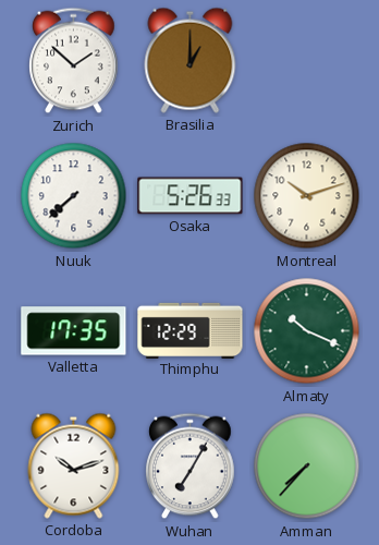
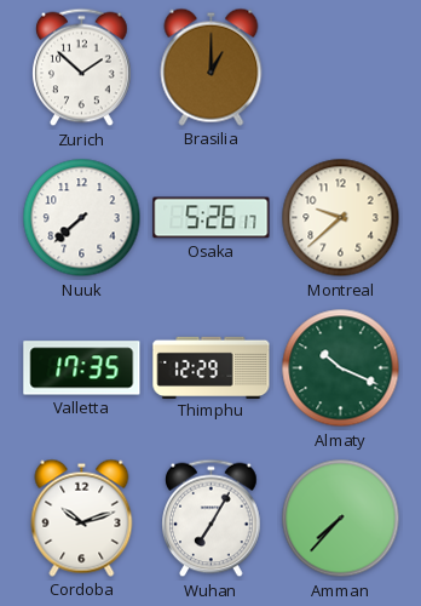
Osaka: 5:26:33 -> 5:26:17 (212, 218)
Montreal: 10:12 -> 9:38 (341, 218)
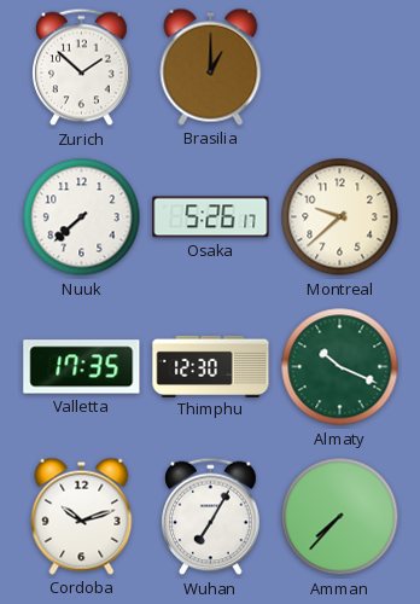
Thimphu: 12:29 -> 12:30 (211, 366)
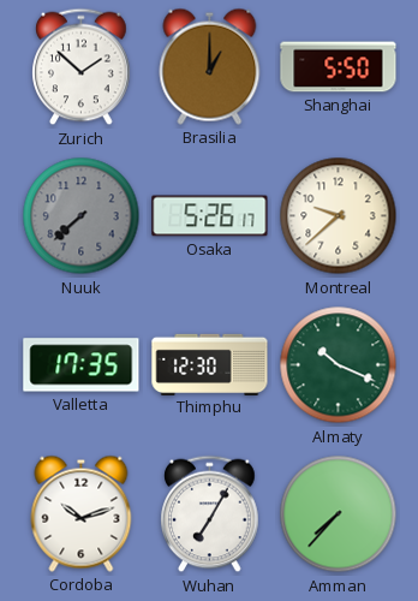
Shanghai: none -> 5:50 (339, 67)
Nuuk dial: white -> grey (82, 216)
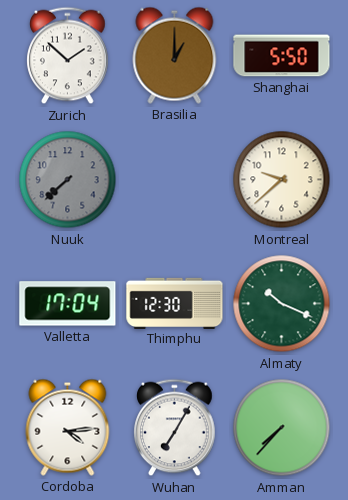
Osaka: 5:26 -> none (210, 216)
Valletta: 17:35 -> 17:04 (68, 304)
Cordoba: 10:12 -> 4:14 (68, 427)
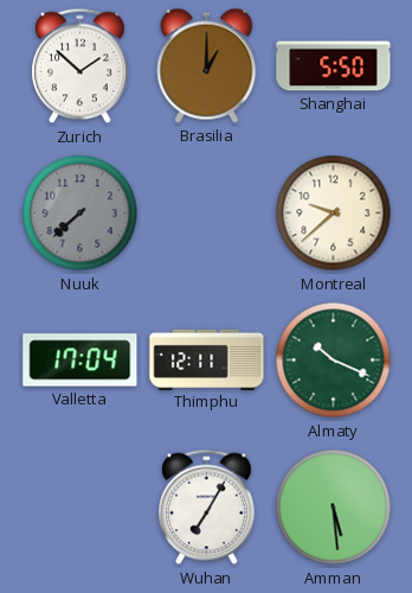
Thimphu: 12:30 -> 12:11 (207, 359)
Cordoba: 4:14 -> none (68, 427)
Amman: 7:37 -> 5:29 (334, 508)
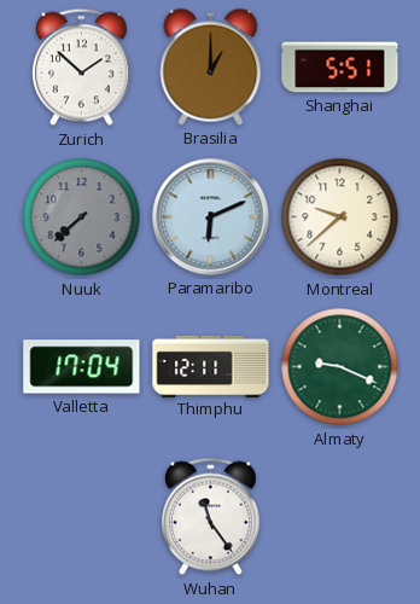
Shanghai: 5:50 -> 5:51 (340, 68)
Paramaribo: none -> 6:11 (211, 217)
Almaty: 10:19 -> 9:19 (340, 367)
Wuhan: 7:05 -> 11:24 (211, 517)
Amman: 5:29 -> none (334, 508)
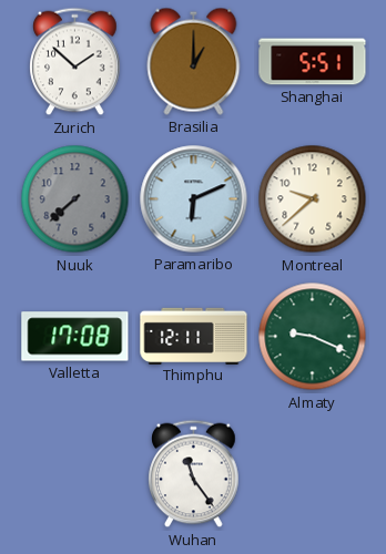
Valletta: 17:04 -> 17:08 (75, 337)
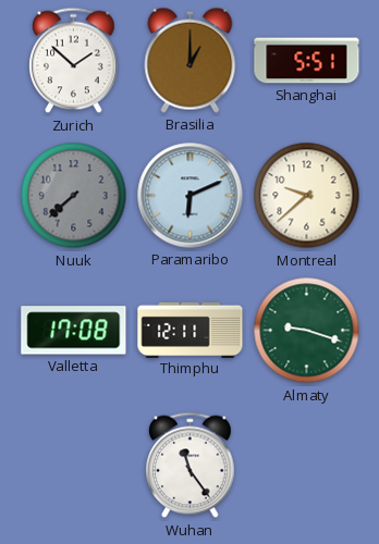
Almaty: 9:19 -> 9:18 (307, 331)
